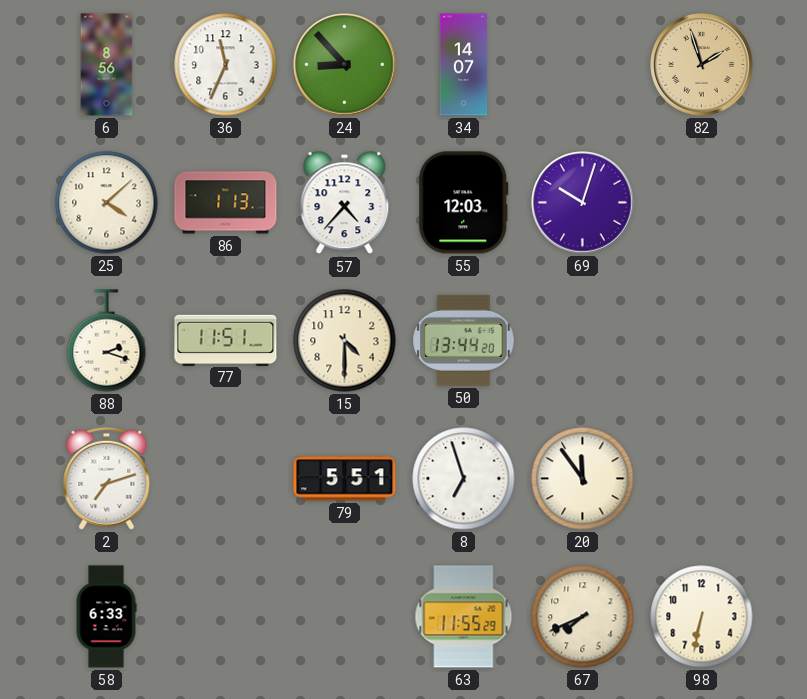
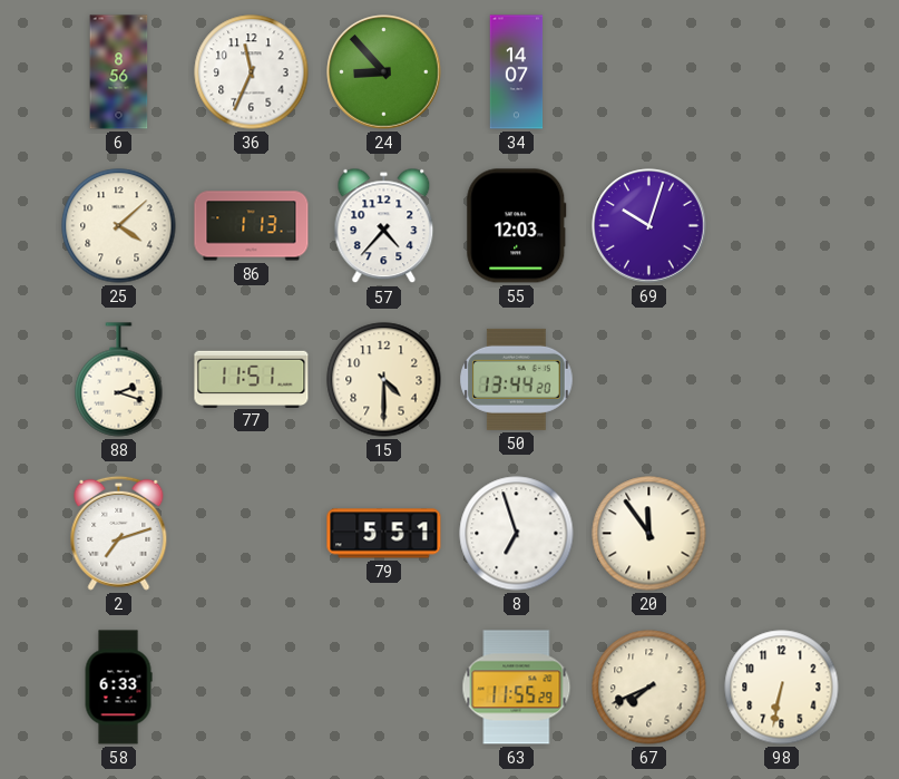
82: 1:57 -> none (702, 65)
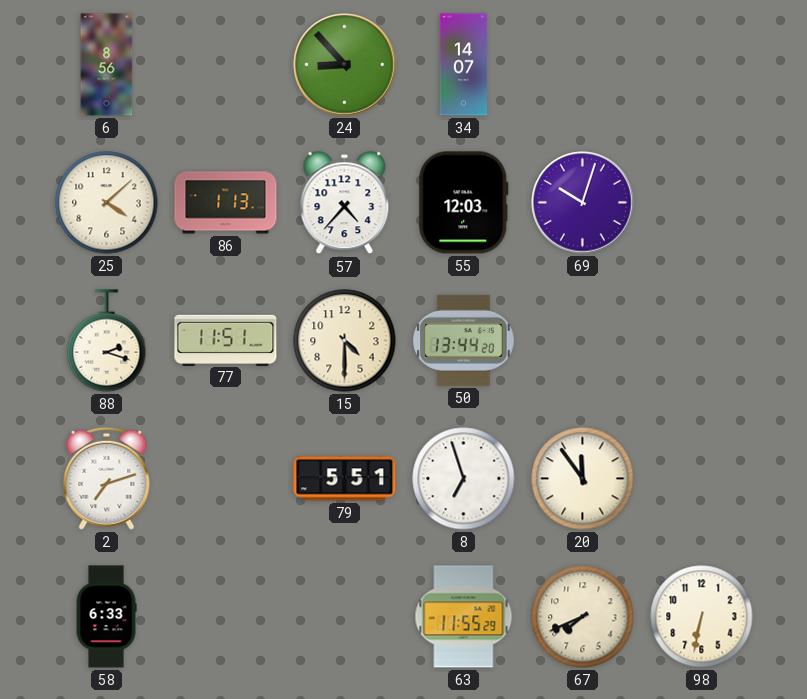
36: 11:34 -> none (252, 72)
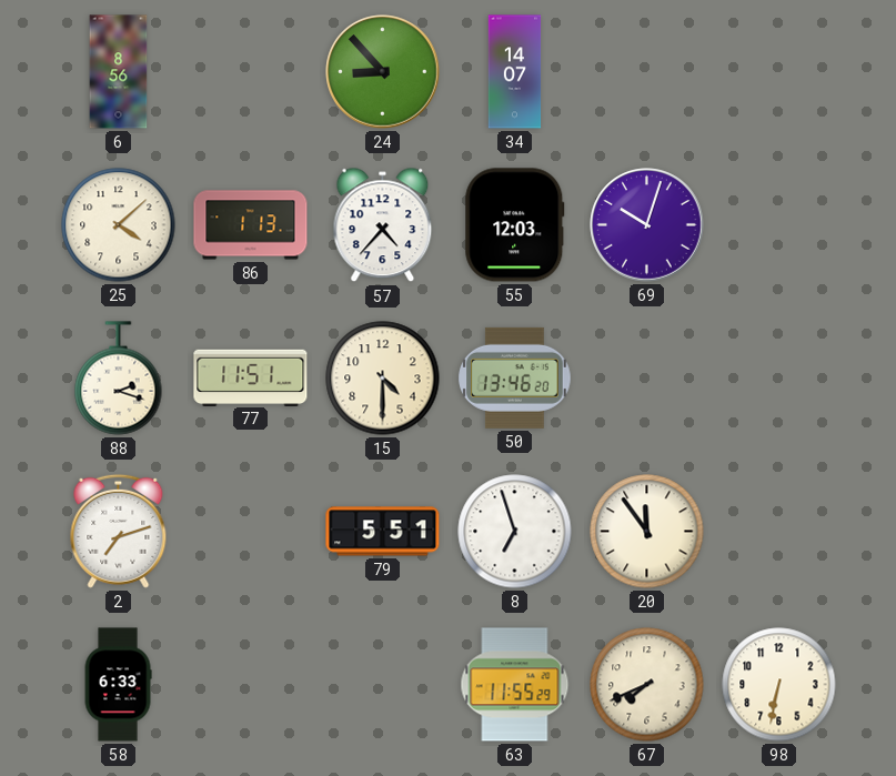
50: 13:44 -> 13:46 (515, 377)
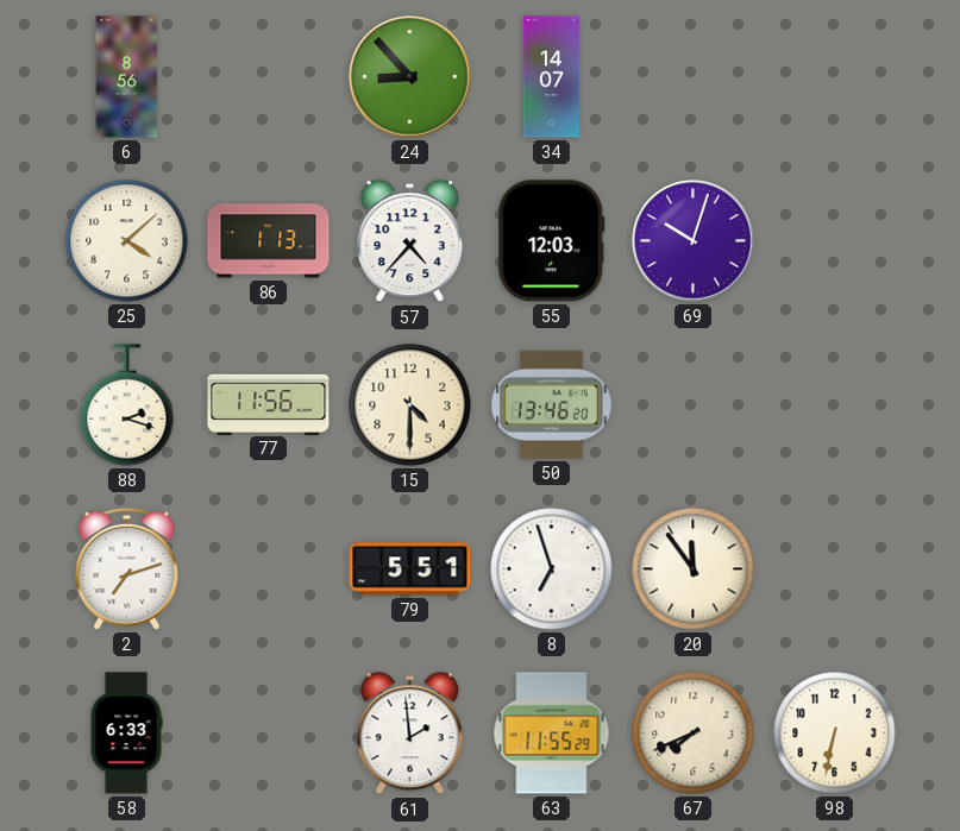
77: 11:51 -> 11:56 (269, 404)
61: none -> 1:59 (410, 734)
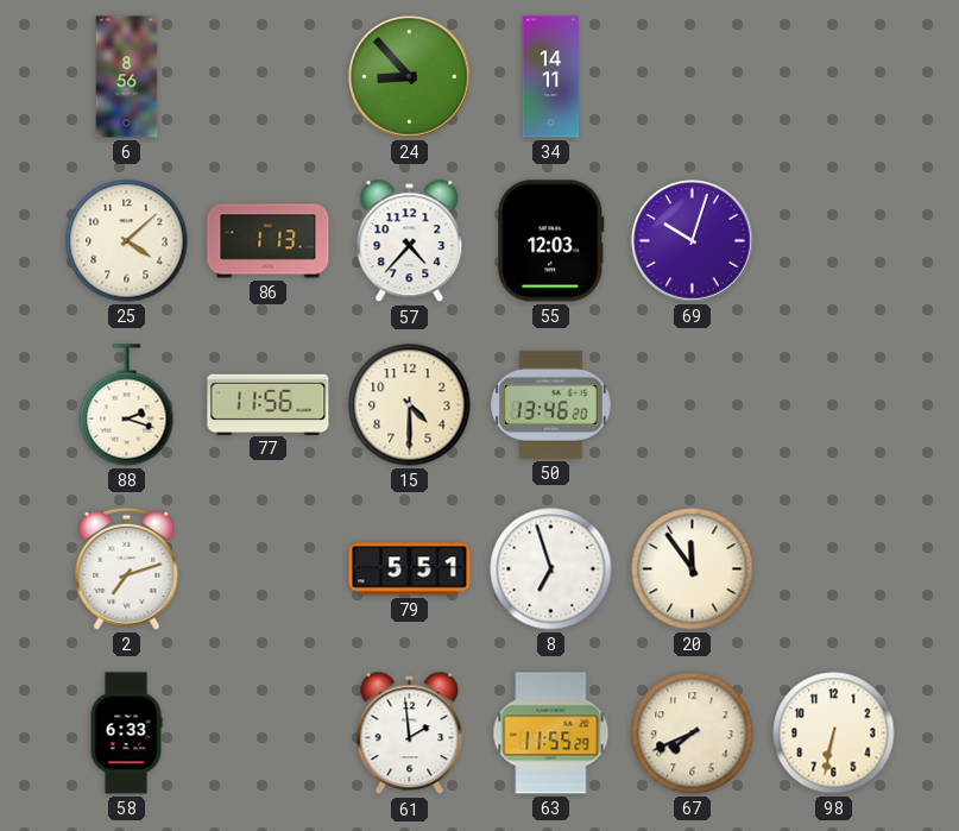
34: 14:07 -> 14:11 (551, 77)
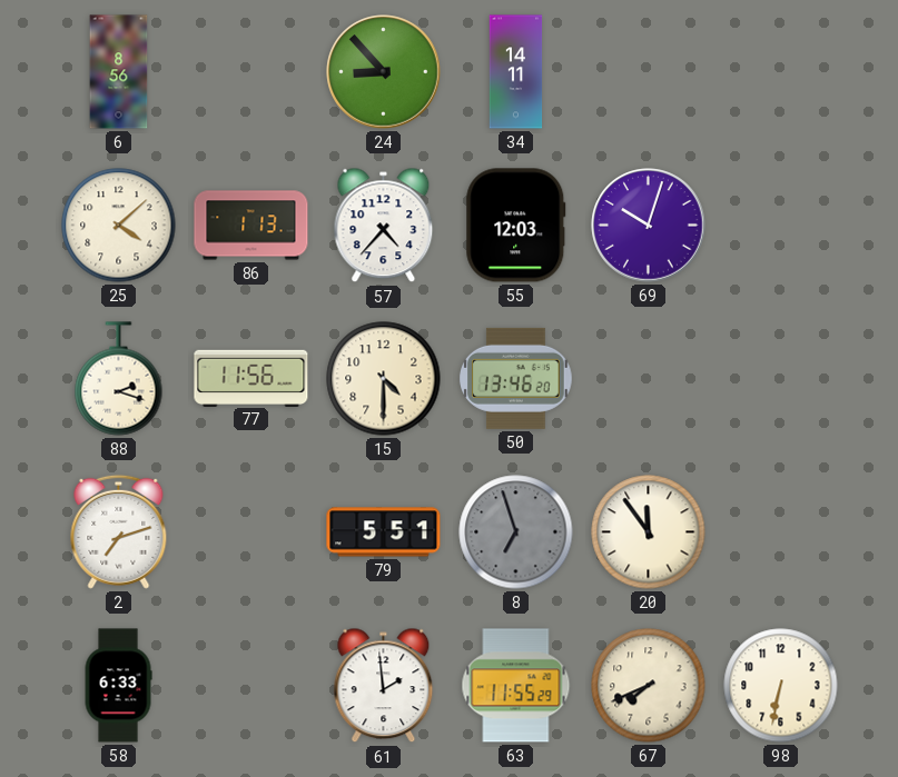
8 dial: white -> grey (516, 532)
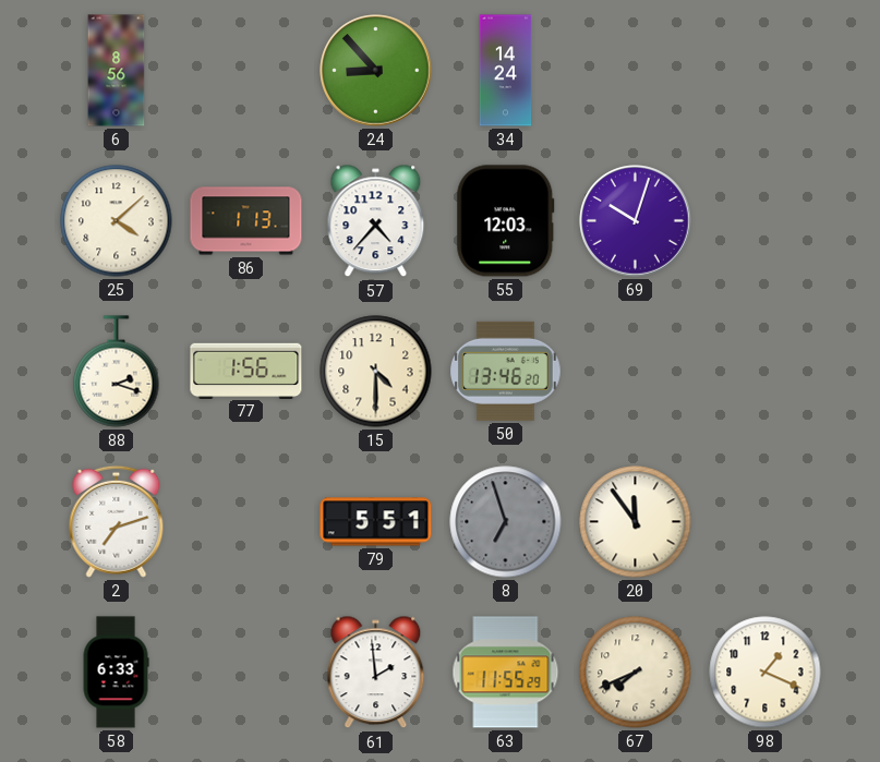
34: 14:11 -> 14:24 (506, 71)
77: 11:56 -> 1:56 (246, 371)
98: 6:32 -> 1:19 (766, 673)
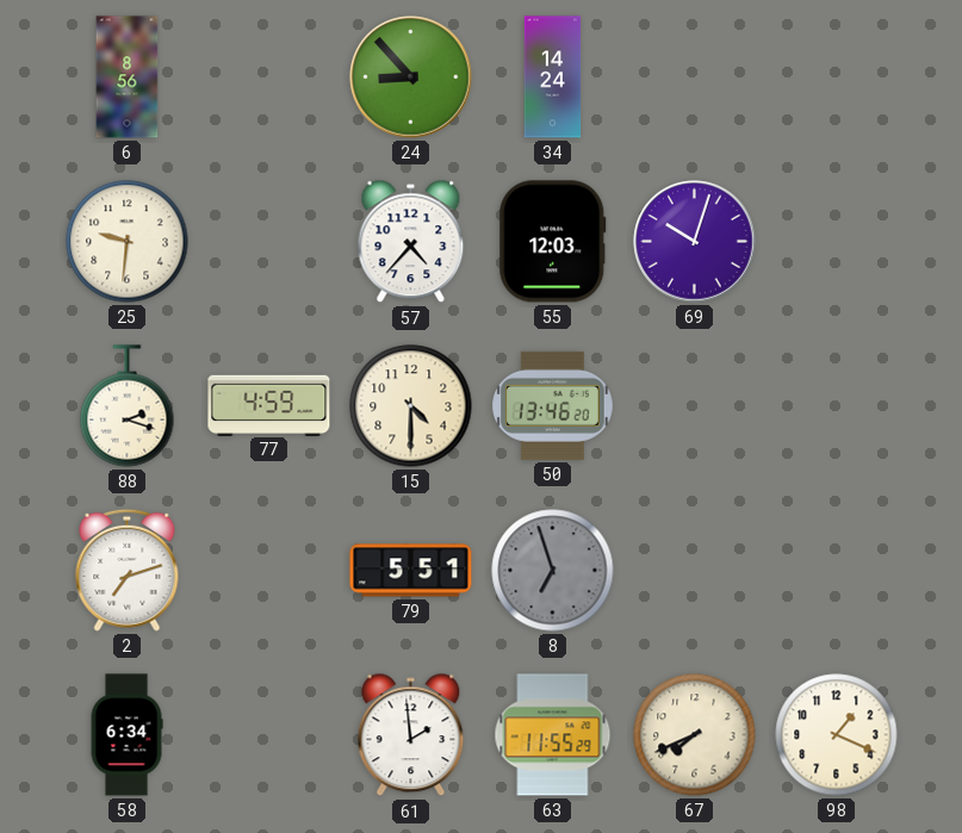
25: 4:08 -> 9:31 (128, 242)
86: 1:13 -> none (246, 221)
77: 1:56 -> 4:59 (269, 405)
20: 11:54 -> none (636, 522)
58: 6:33 -> 6:34 (126, 735)
